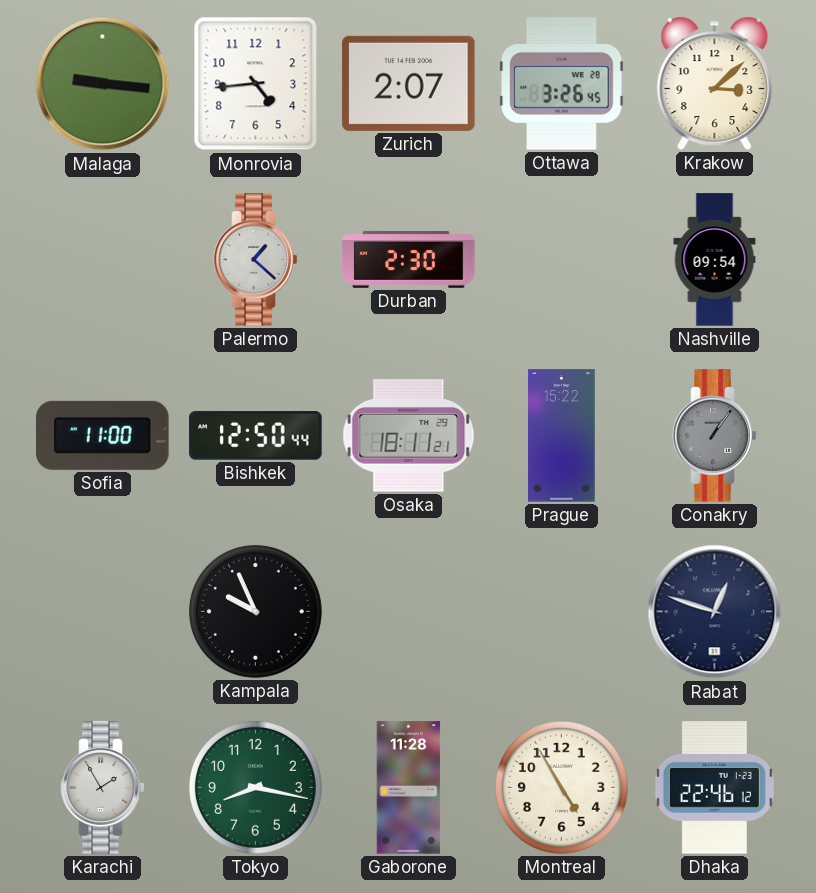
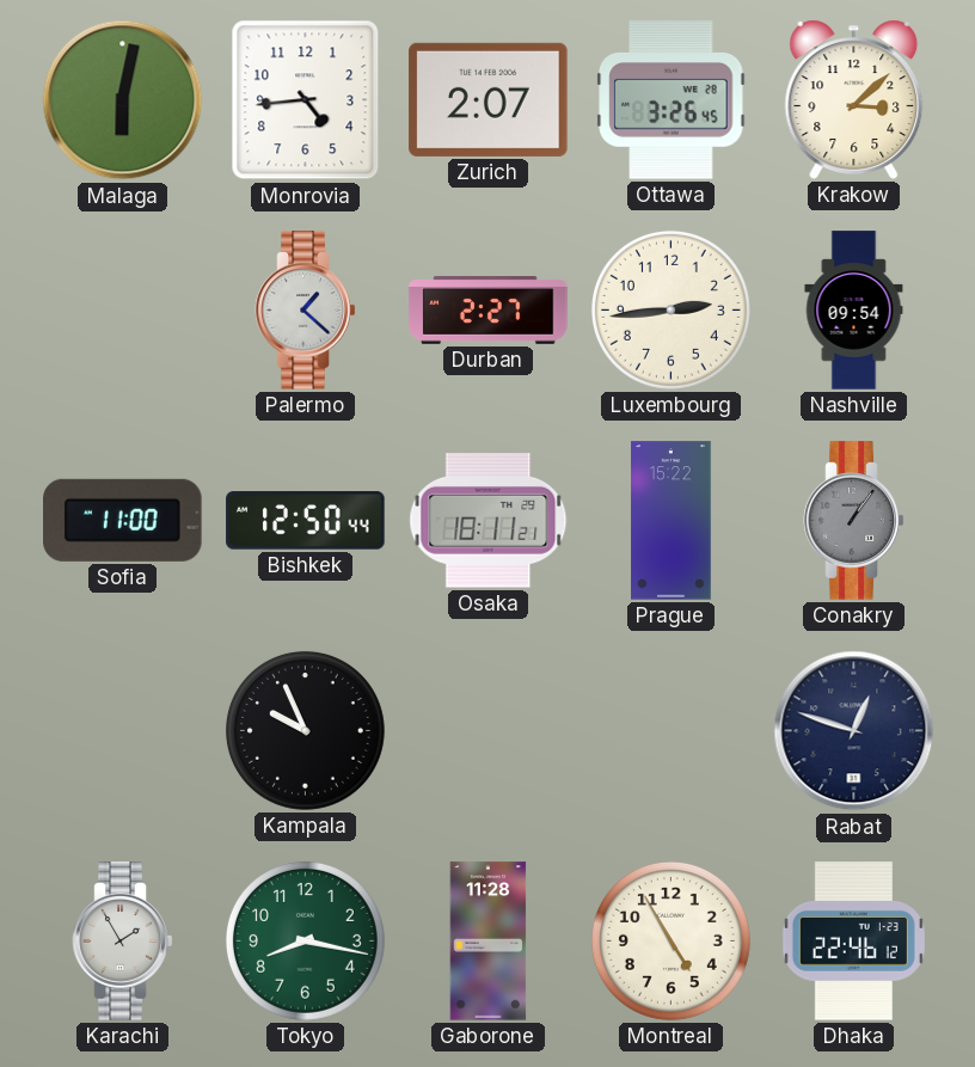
Malaga: 9:16 -> 6:02 (123, 100)
Durban: 2:30 -> 2:27 (489, 311)
Luxembourg: none -> 2:44 (670, 309)
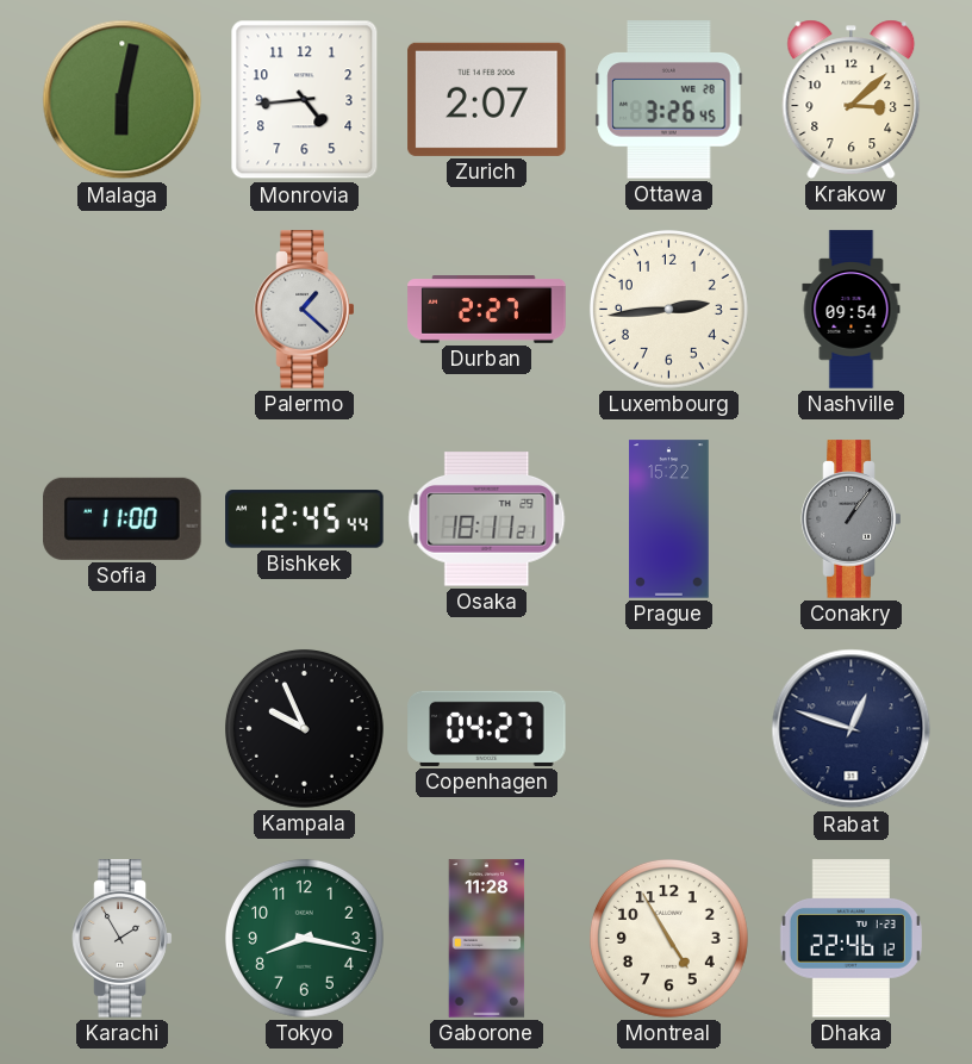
Bishkek: 12:50 -> 12:45 (305, 519)
Copenhagen: none -> 04:27 (487, 728)
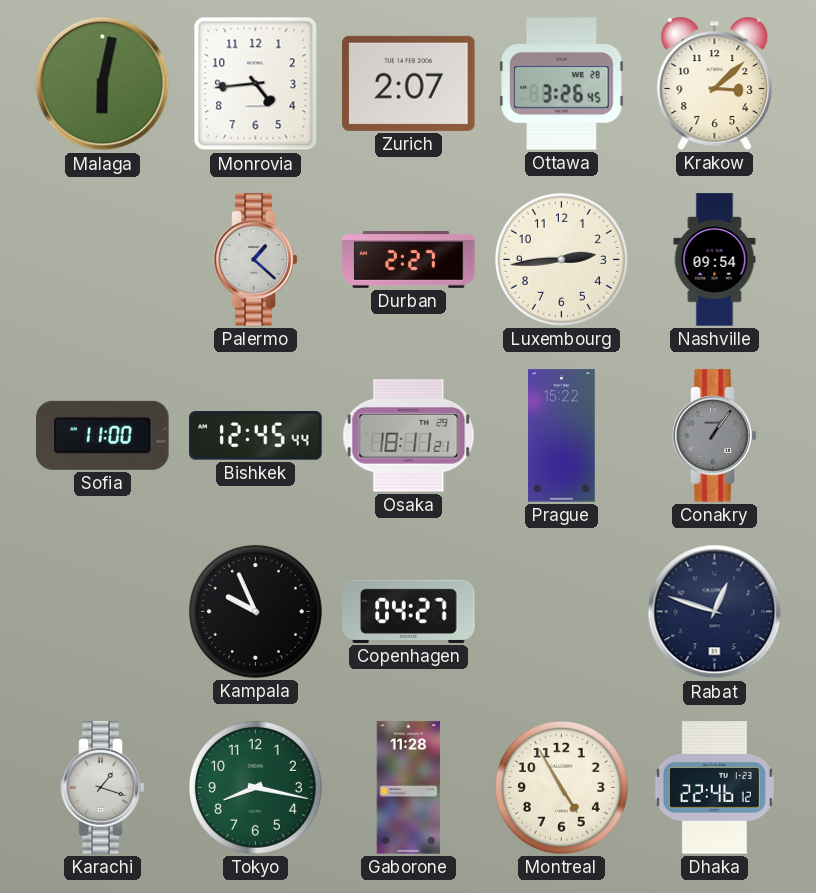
Karachi: 1:55 -> 1:18 (103, 788)
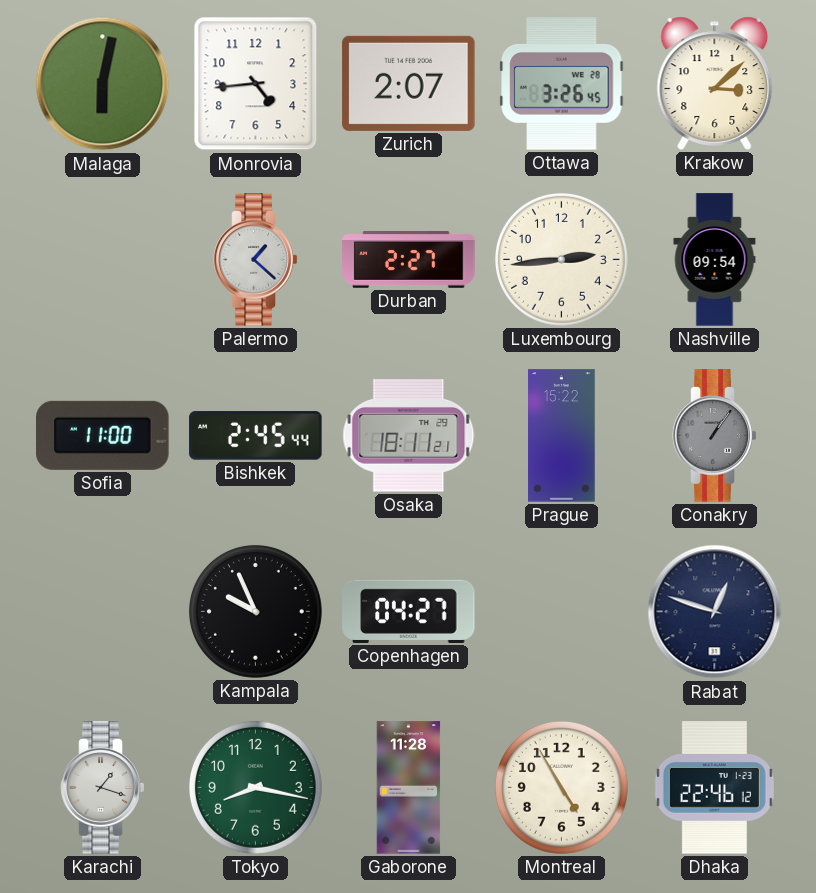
Bishkek: 12:45 -> 2:45 (256, 436)
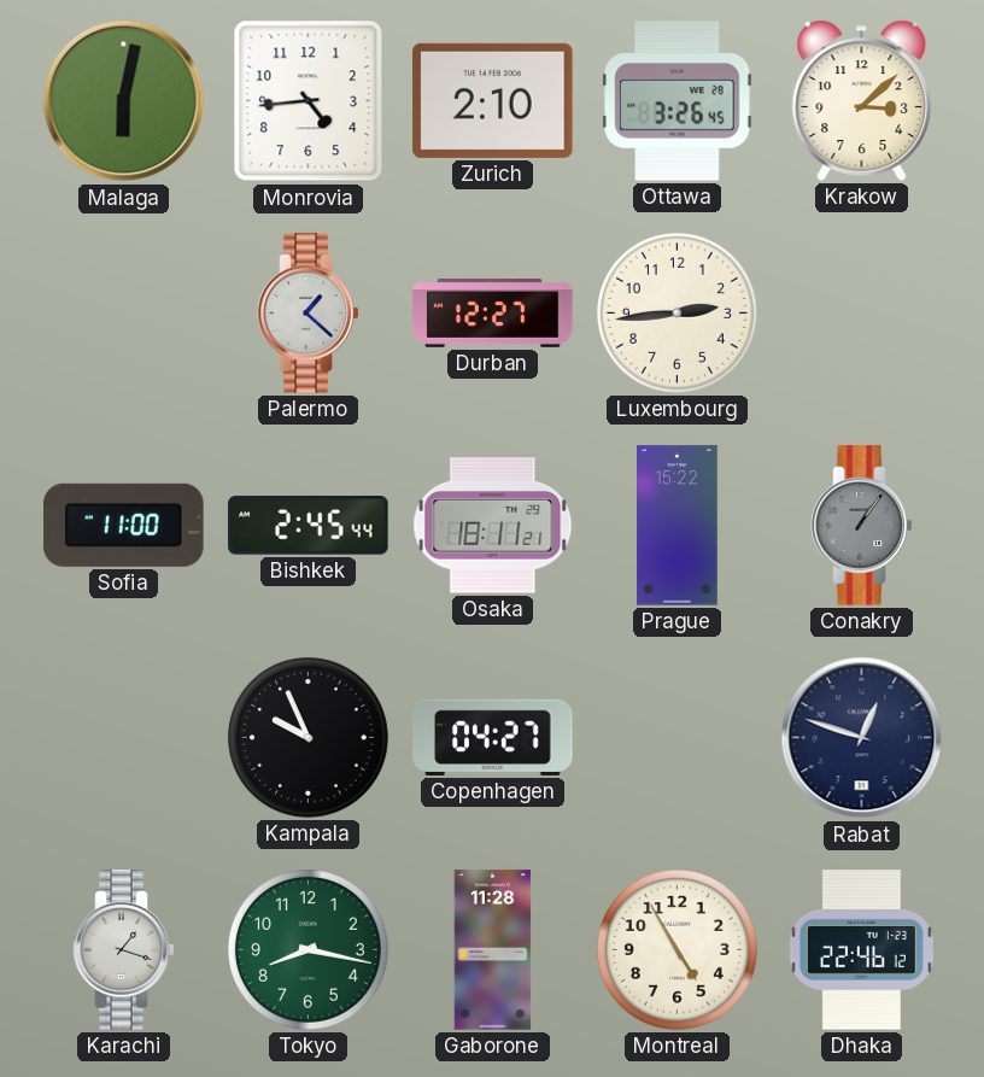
Zurich: 2:07 -> 2:10 (493, 100)
Durban: 2:27 -> 12:27 (493, 314)
Nashville: 09:54 -> none (715, 260)
